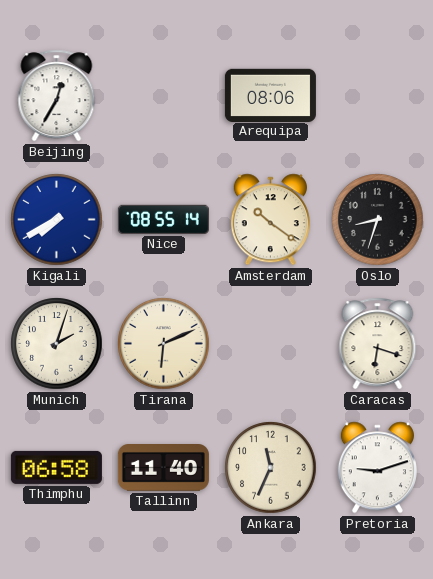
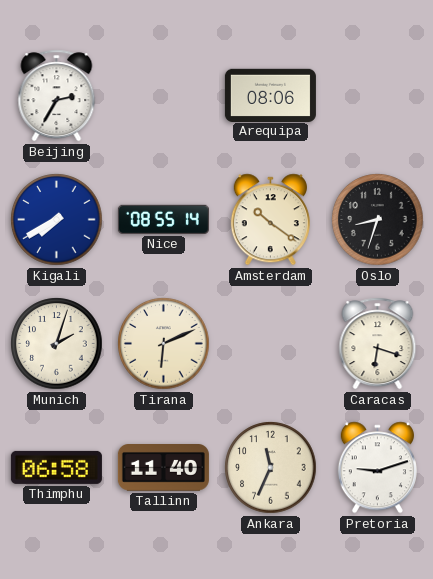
Beijing: 12:35 -> 2:35 (57, 96)
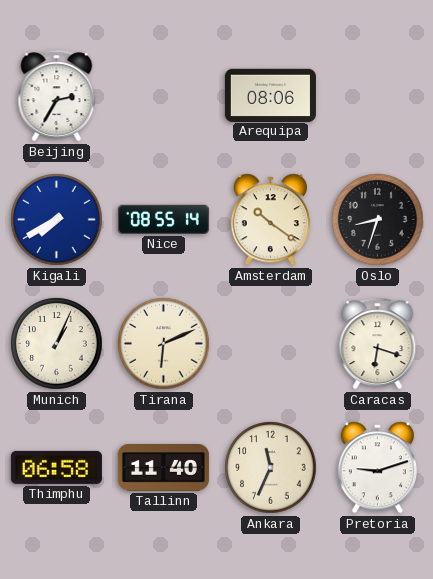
Munich: 2:03 -> 1:04 (57, 344)
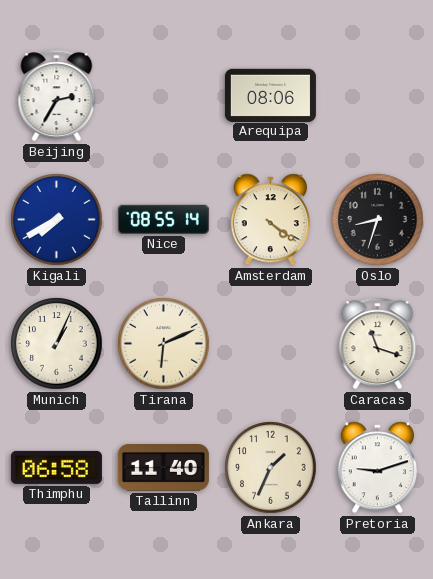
Amsterdam: 10:21 -> 4:21 (270, 220)
Caracas: 6:18 -> 11:18 (378, 344)
Ankara: 11:34 -> 1:34 (271, 468)
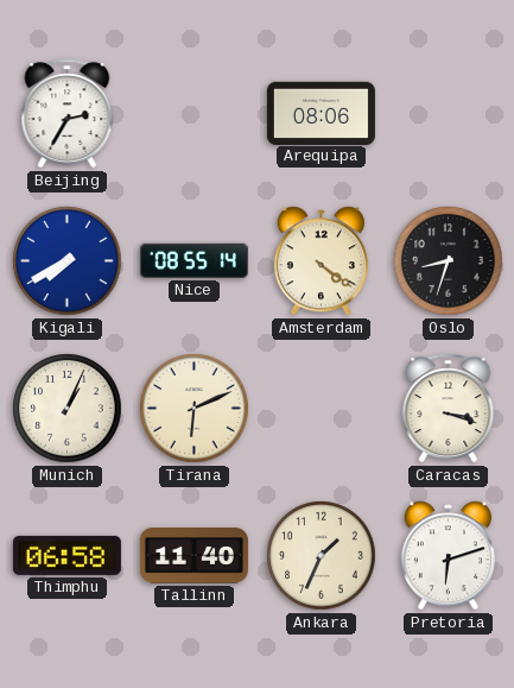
Caracas: 11:18 -> 3:18 (449, 409)
Pretoria: 9:12 -> 6:12 (448, 556)
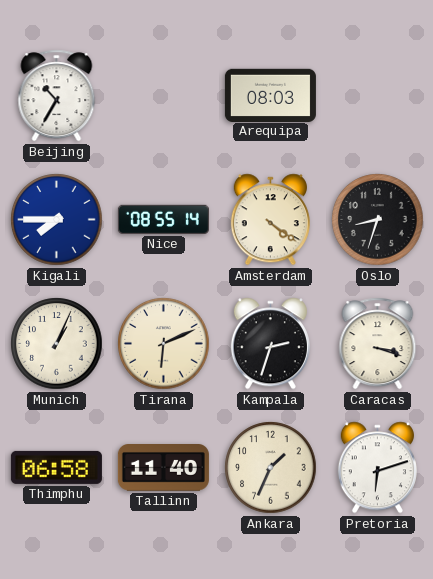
Beijing: 2:35 -> 10:35 (57, 96)
Arequipa: 08:06 -> 08:03 (270, 95)
Kigali: 7:40 -> 7:45 (57, 220)
Kampala: none -> 2:33 (270, 344)
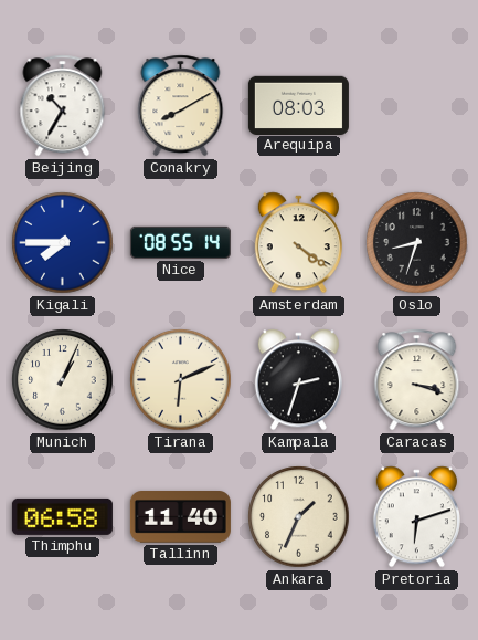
Conakry: none -> 8:10 (181, 106)
